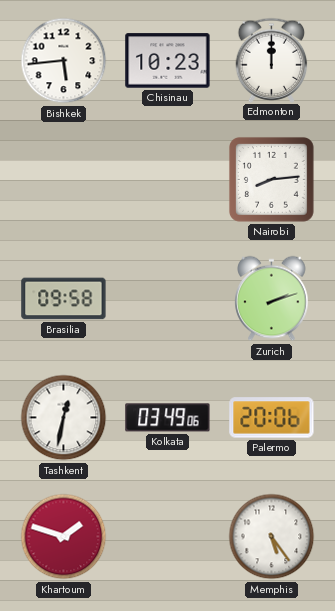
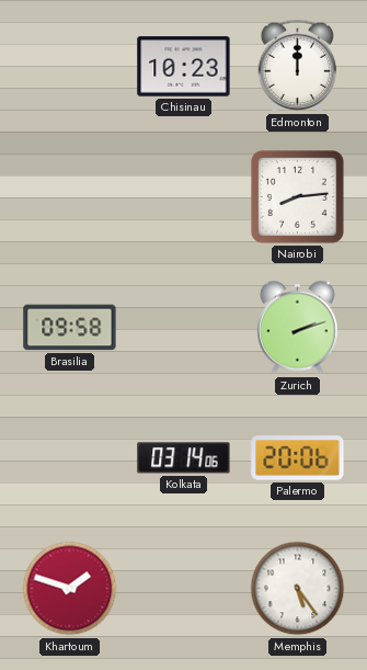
Bishkek: 5:44 -> none (64, 61)
Tashkent: 12:32 -> none (64, 418)
Kolkata: 03:49 -> 03:14 (184, 458)
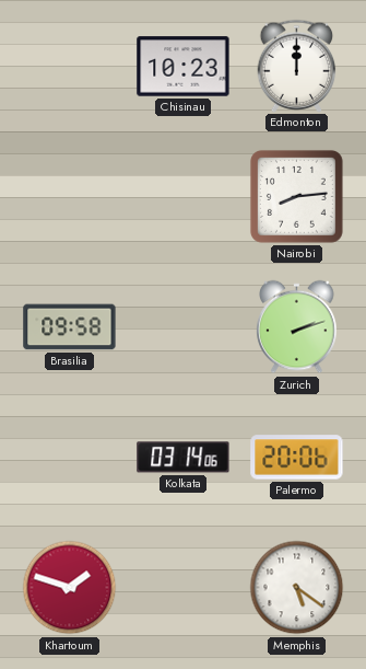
Memphis: 5:24 -> 5:21 (297, 588)
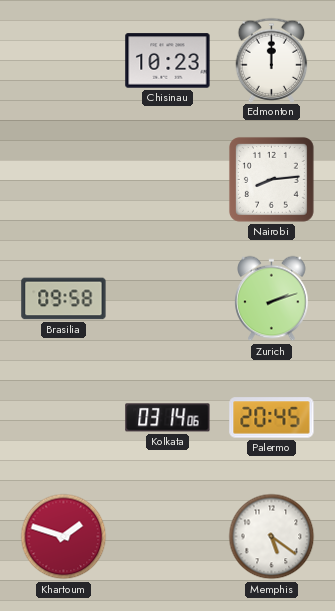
Palermo: 20:06 -> 20:45 (272, 418)
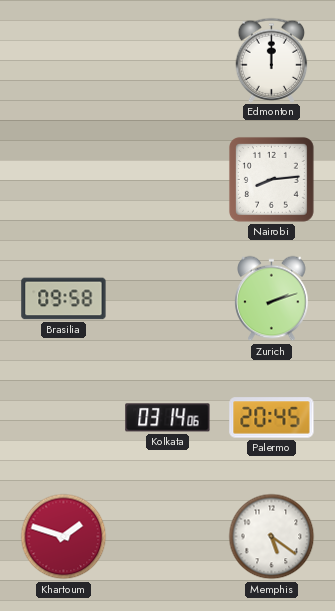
Chisinau: 10:23 -> none (168, 61)
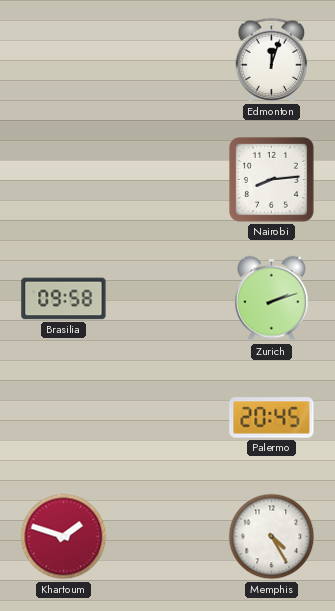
Edmonton: 12:00 -> 12:03 (272, 60)
Kolkata: 03:14 -> none (168, 418)
Memphis: 5:21 -> 4:25 (272, 537)
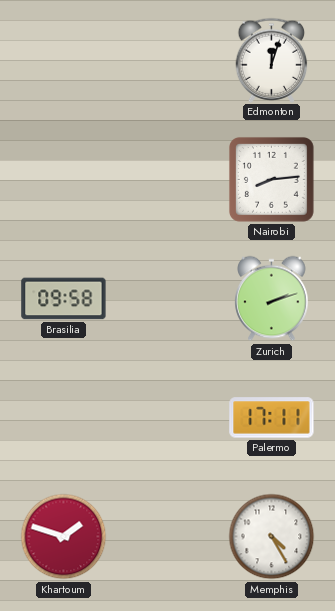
Palermo: 20:45 -> 17:11 (272, 418)
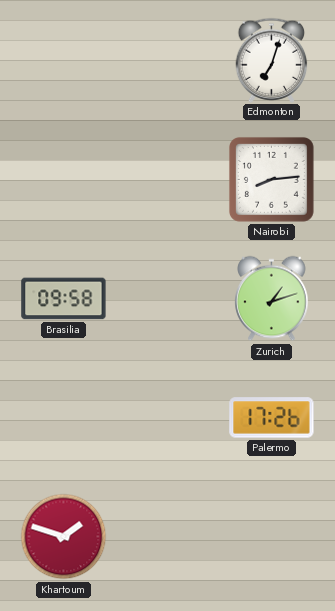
Edmonton: 12:03 -> 7:03 (272, 60)
Zurich: 2:12 -> 1:12 (272, 299)
Palermo: 17:11 -> 17:26 (272, 418)
Memphis: 4:25 -> none (272, 537)
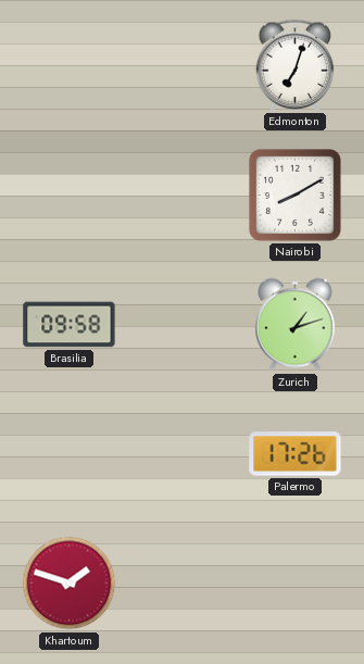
Nairobi: 8:14 -> 8:10 (294, 195)
